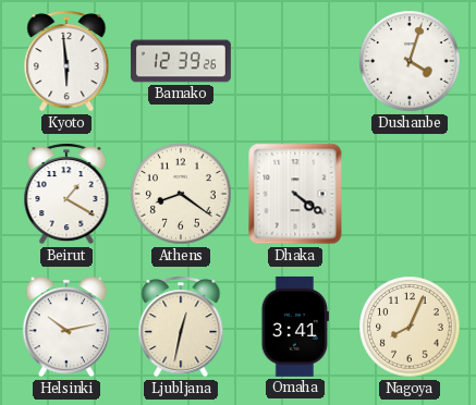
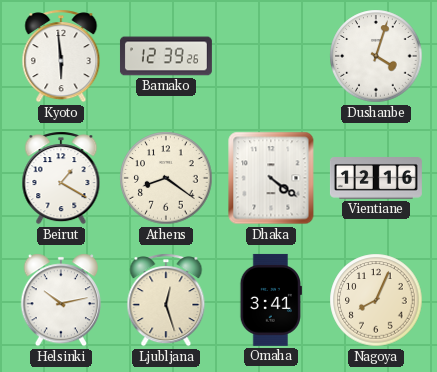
Vientiane: none -> 12:16 (376, 179)
Ljubljana: 12:32 -> 12:27 (166, 300)
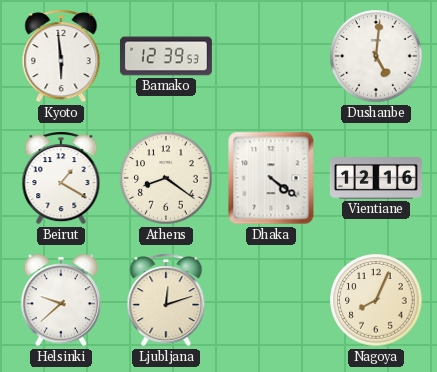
Bamako: 12:39:26 -> 12:39:53 (166, 56)
Dushanbe: 4:03 -> 5:01 (376, 56)
Helsinki: 10:13 -> 9:38 (60, 300)
Ljubljana: 12:27 -> 12:12 (166, 300)
Omaha: 3:41 -> none (271, 300)
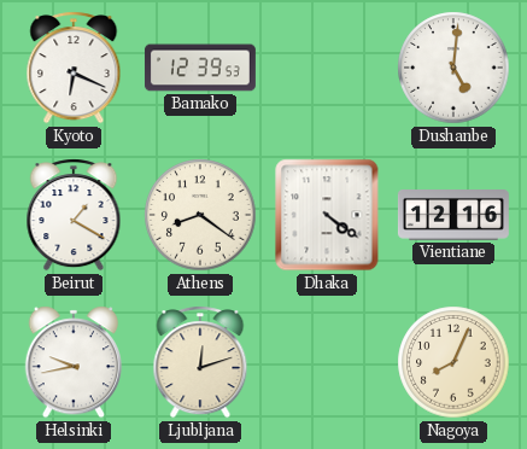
Kyoto: 5:59 -> 6:19 (74, 68)
Helsinki: 9:38 -> 9:43 (72, 362)
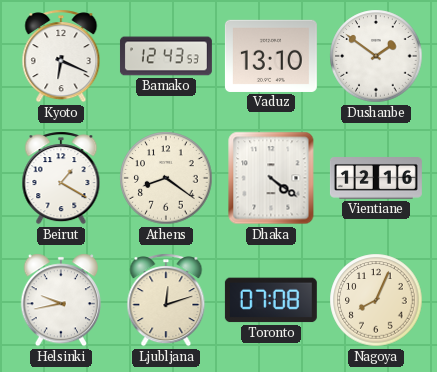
Bamako: 12:39 -> 12:43 (166, 56)
Vaduz: none -> 13:10 (271, 56)
Dushanbe: 5:01 -> 1:51 (376, 56)
Toronto: none -> 07:08 (271, 300)
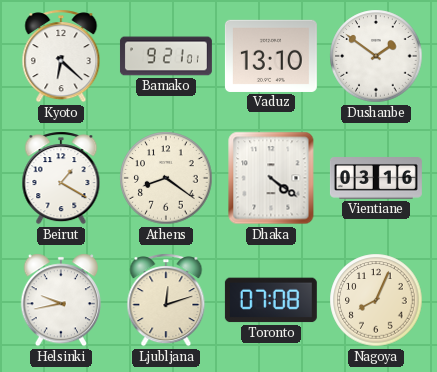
Kyoto: 6:19 -> 6:22 (61, 56)
Bamako: 12:43 -> 9:21 (166, 56)
Vientiane: 12:16 -> 03:16 (376, 179)
